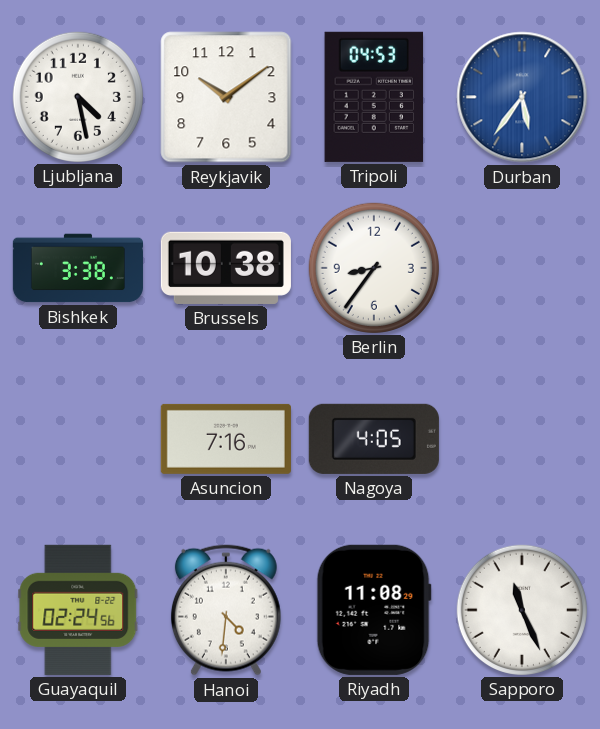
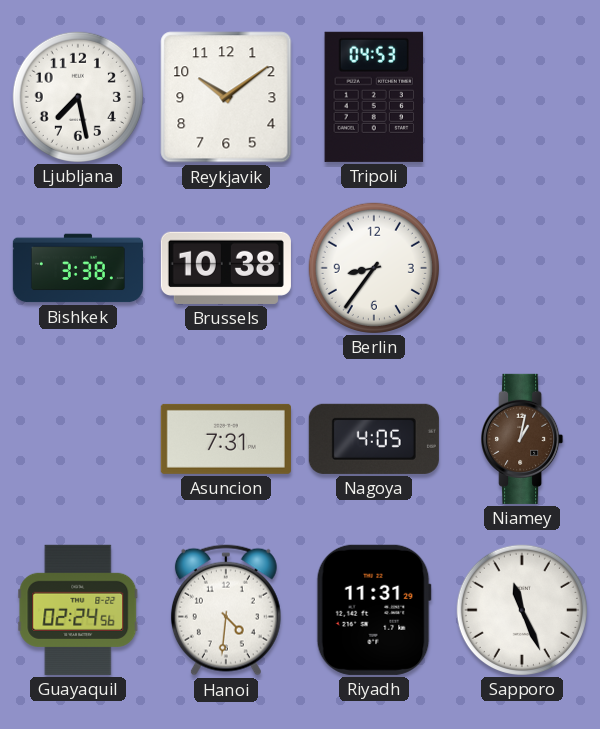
Ljubljana: 4:28 -> 7:28 (78, 97)
Durban: 5:36 -> none (522, 97)
Asuncion: 7:16 -> 7:31 (226, 439)
Niamey: none -> 1:02 (522, 439)
Riyadh: 11:08 -> 11:31 (374, 610)
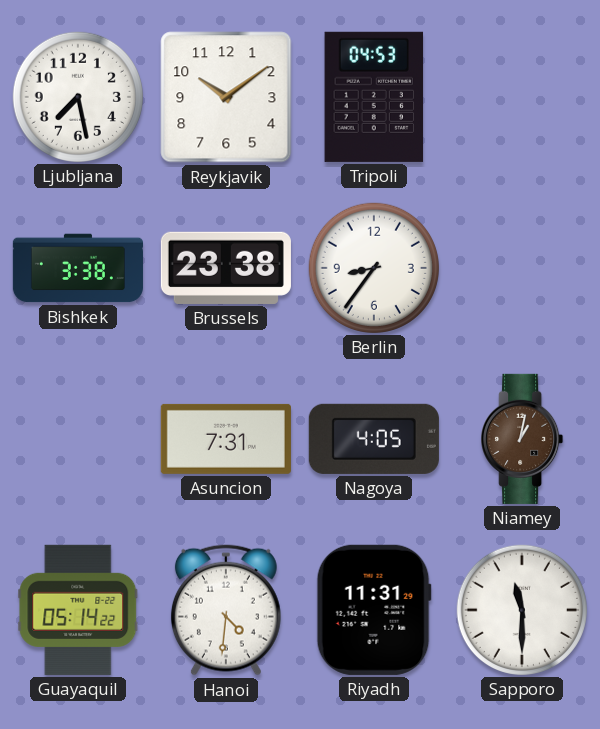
Brussels: 10:38 -> 23:38 (226, 268)
Guayaquil: 02:24 -> 05:14 (78, 610)
Sapporo: 11:26 -> 11:30 (522, 610)
